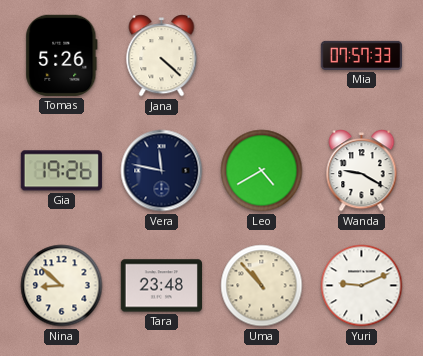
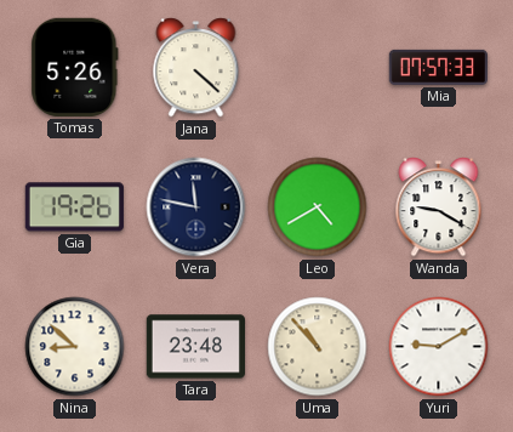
Yuri: 9:11 -> 9:10 (439, 347)
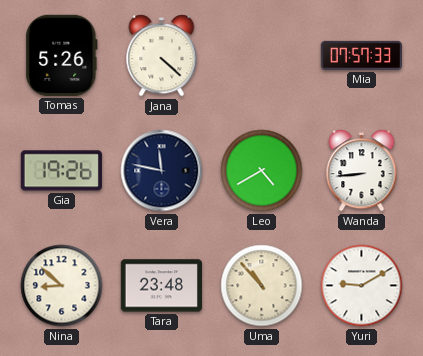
Wanda: 9:20 -> 8:44 (362, 171)
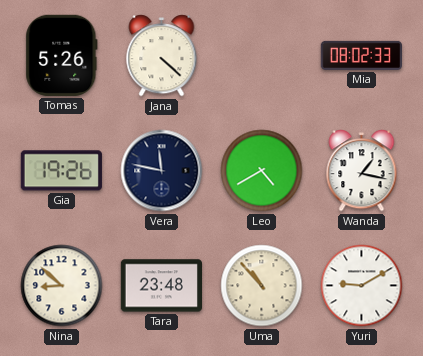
Mia: 07:57 -> 08:02 (361, 55)
Wanda: 8:44 -> 1:17 (362, 171)
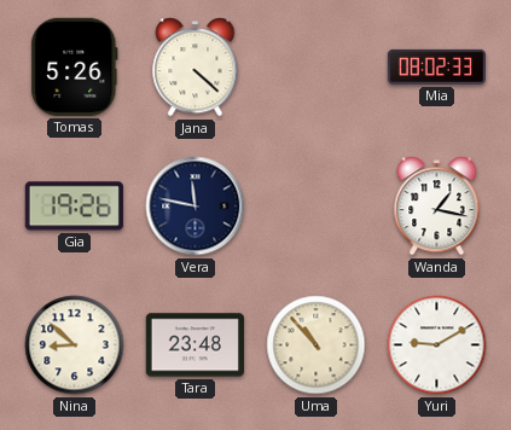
Leo: 4:40 -> none (262, 171)
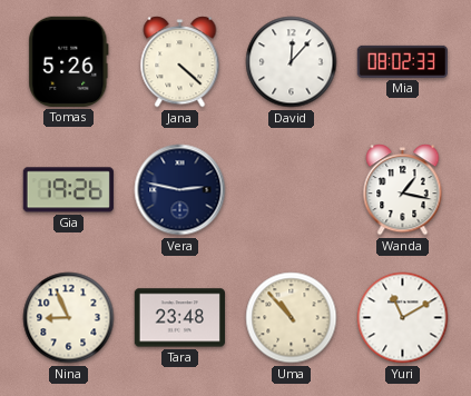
David: none -> 12:07 (292, 62)
Vera: 11:47 -> 2:47 (180, 190)
Nina: 8:52 -> 8:56 (69, 318)
Yuri: 9:10 -> 11:10 (403, 318)
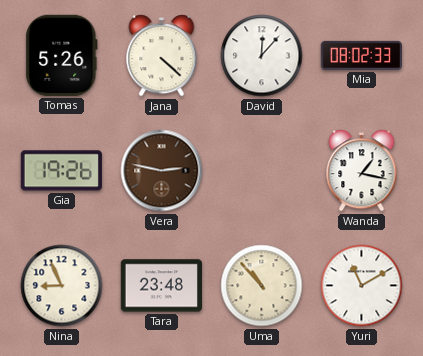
Vera dial: navy -> brown (162, 171)
